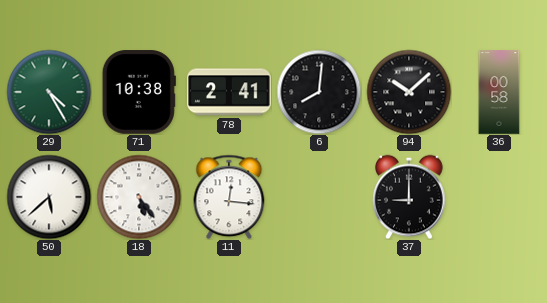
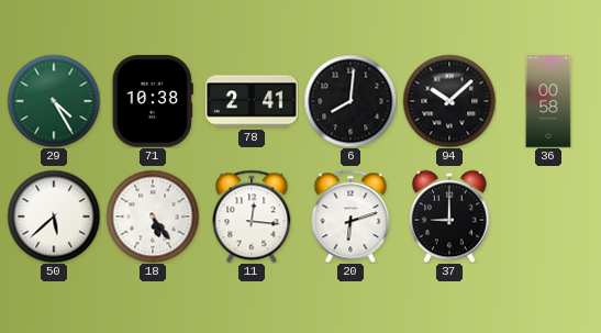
20: none -> 6:12 (350, 217)
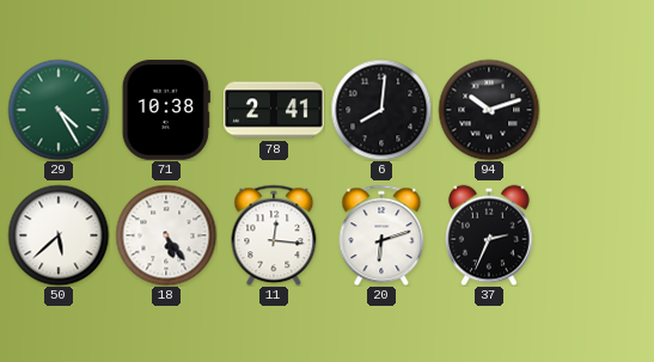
94: 10:08 -> 10:12 (489, 110)
36: 00:58 -> none (548, 101)
37: 9:00 -> 2:34 (489, 235)
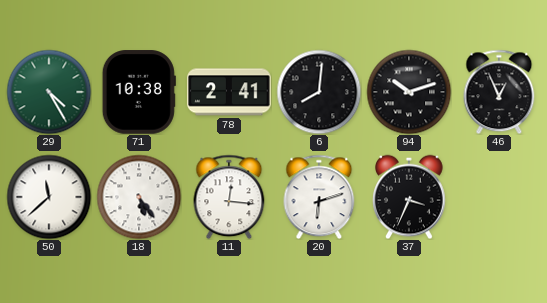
46: none -> 12:56 (499, 92)
50: 5:38 -> 11:38 (49, 197)
37: 2:34 -> 3:34 (409, 197)
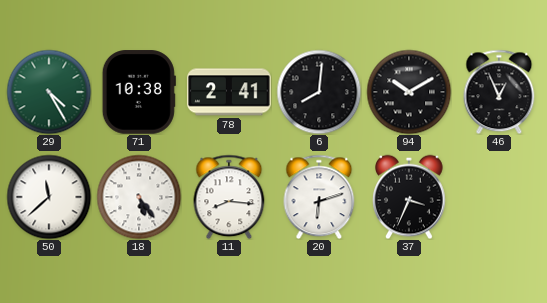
94: 10:12 -> 10:10 (409, 92)
11: 12:16 -> 8:16 (229, 197)
